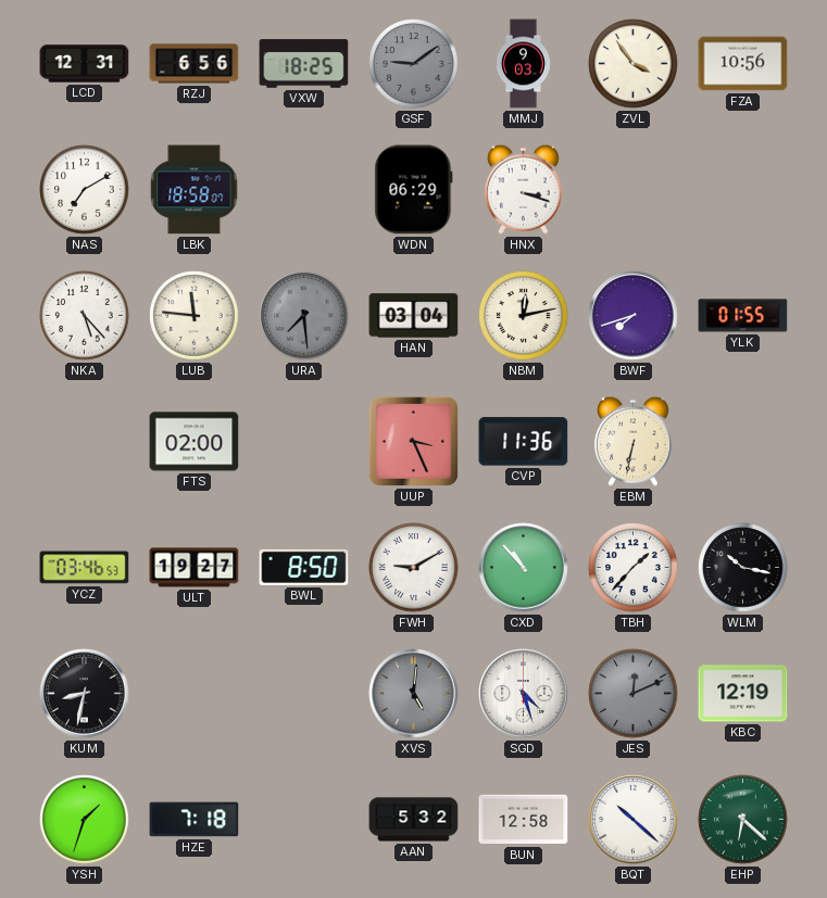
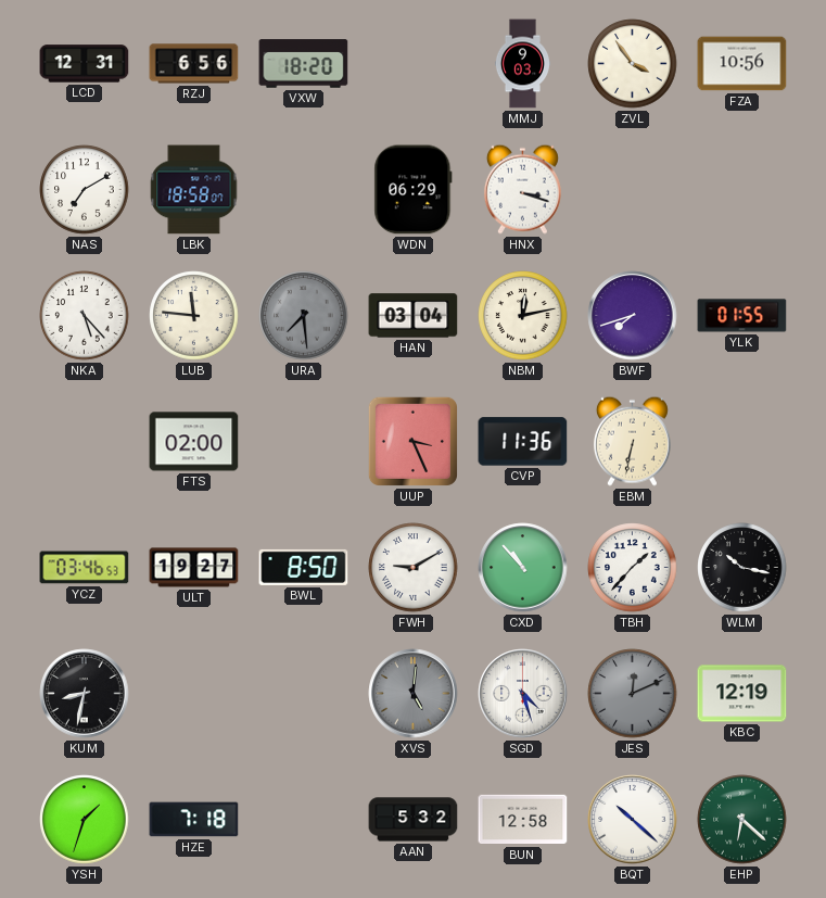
VXW: 18:25 -> 18:20 (304, 64)
GSF: 9:09 -> none (414, 64)
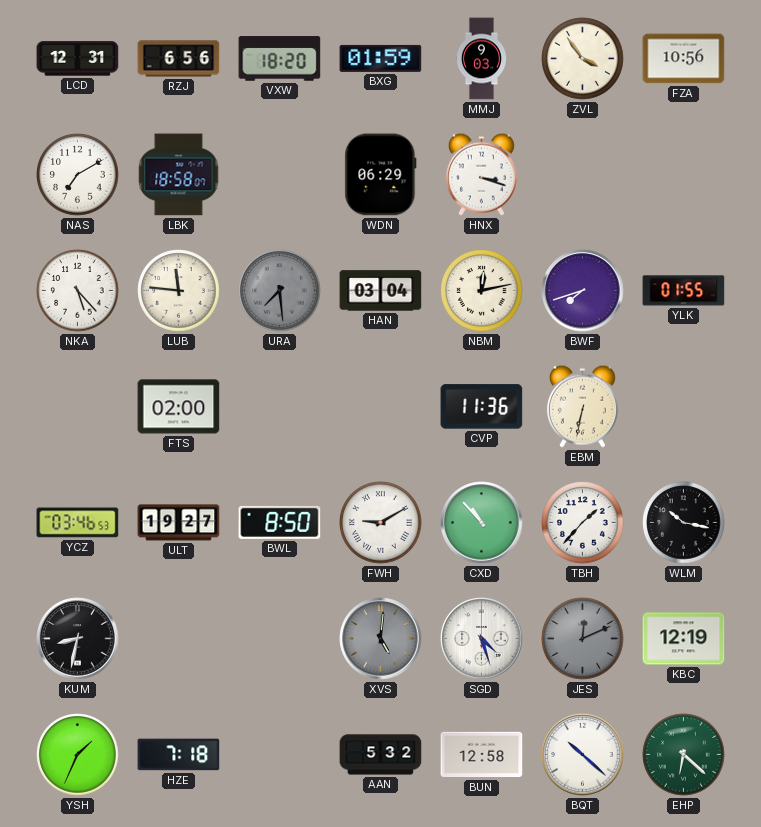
BXG: none -> 01:59 (381, 58)
UUP: 3:26 -> none (412, 441)
YSH: 1:33 -> 1:34 (78, 755)
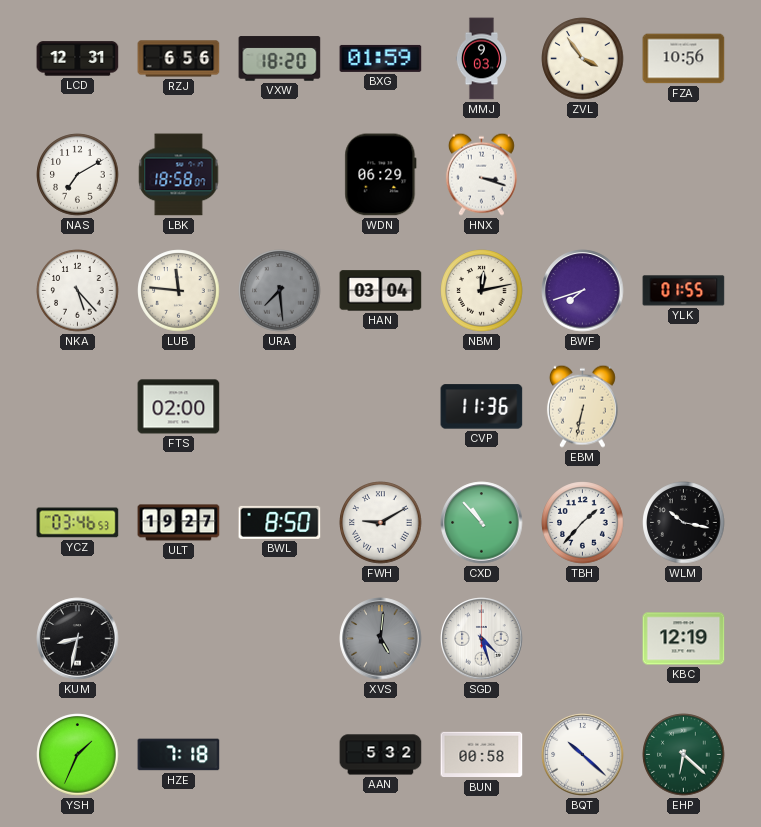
JES: 12:11 -> none (583, 639)
BUN: 12:58 -> 00:58 (482, 755)
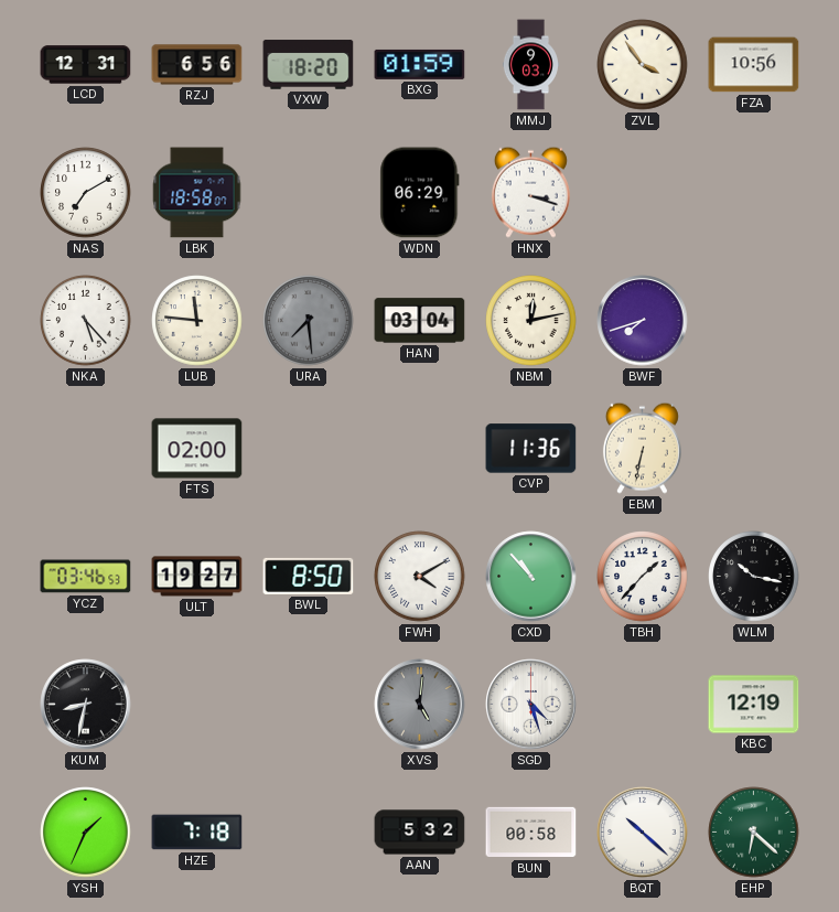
YLK: 01:55 -> none (684, 291)
FWH: 9:10 -> 4:10 (420, 577)
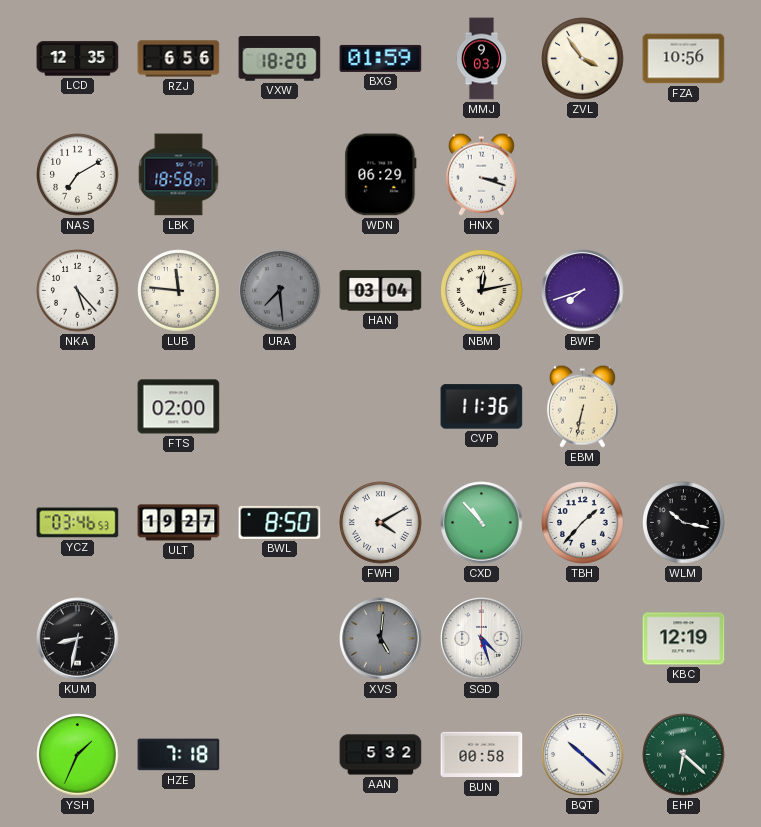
LCD: 12:31 -> 12:35 (78, 59)
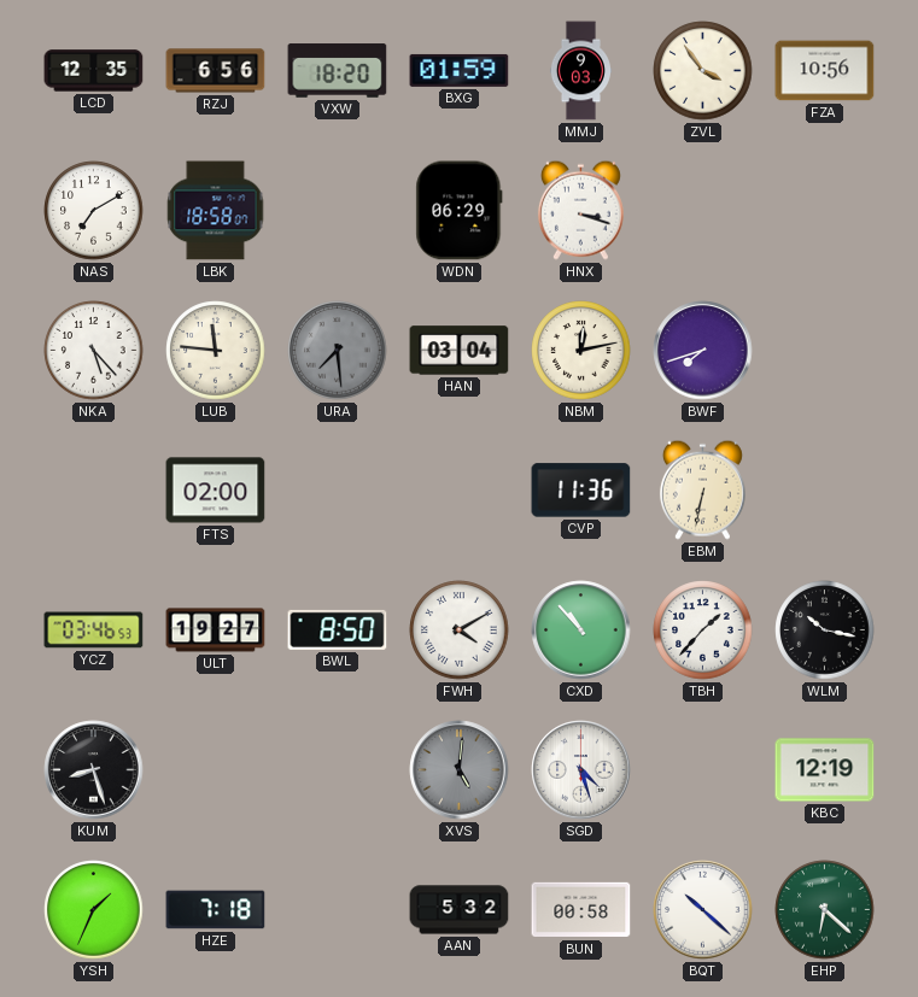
KUM: 8:32 -> 8:27 (94, 770)
